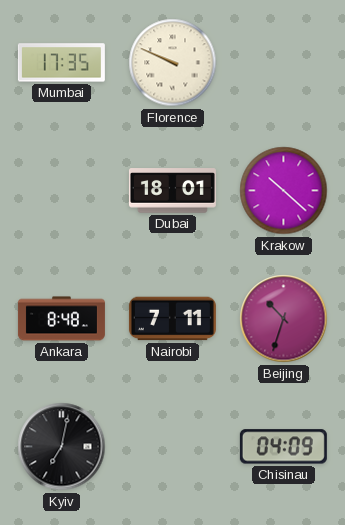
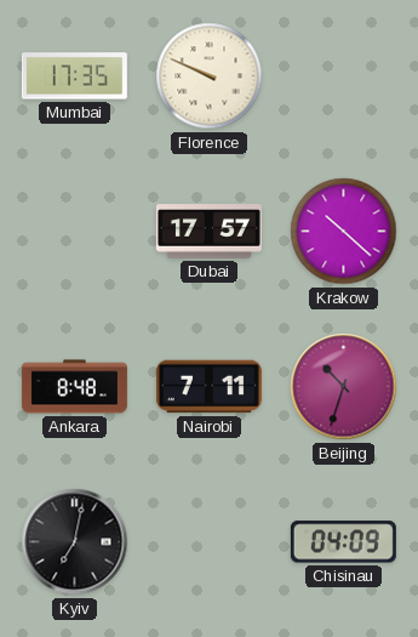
Dubai: 18:01 -> 17:57 (208, 232)
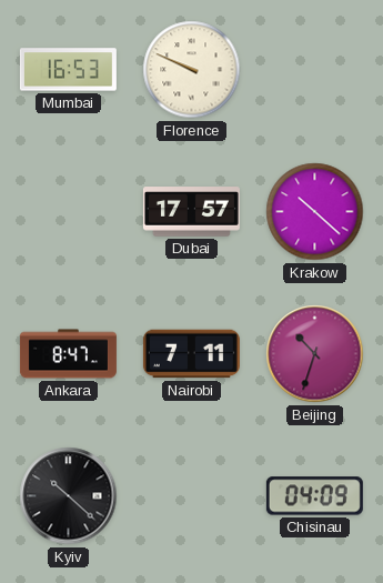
Mumbai: 17:35 -> 16:53 (68, 70)
Ankara: 8:48 -> 8:47 (68, 354)
Kyiv: 7:02 -> 10:22 (69, 496)
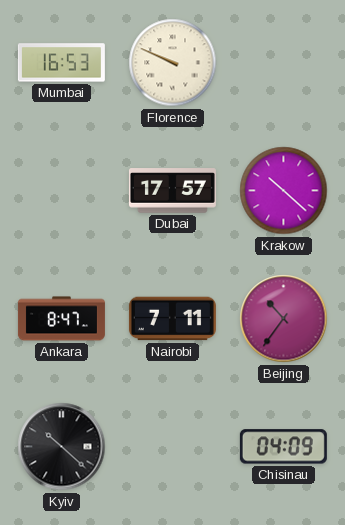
Beijing: 10:33 -> 10:36 (284, 319)
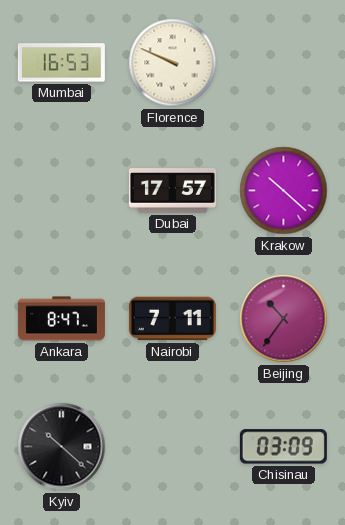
Chisinau: 04:09 -> 03:09 (283, 447)
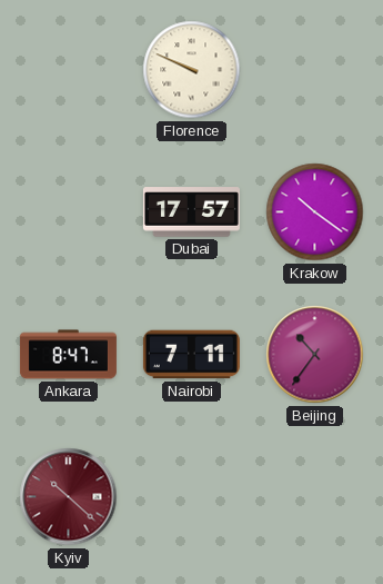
Mumbai: 16:53 -> none (61, 63)
Krakow: 10:22 -> 10:21 (315, 212)
Kyiv dial: black -> burgundy (69, 497)
Chisinau: 03:09 -> none (283, 447)
